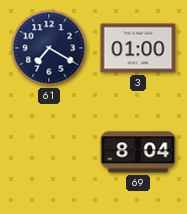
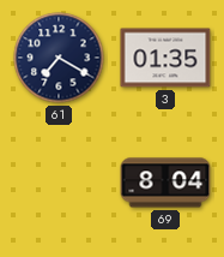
3: 01:00 -> 01:35 (165, 58)
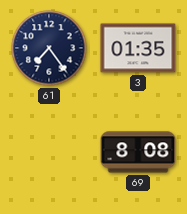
61: 7:20 -> 7:24 (49, 48)
69: 8:04 -> 8:08 (138, 152)
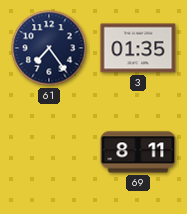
69: 8:08 -> 8:11 (138, 152)
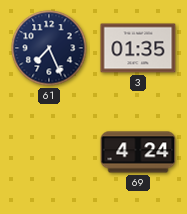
61: 7:24 -> 7:26 (49, 48)
69: 8:11 -> 4:24 (138, 152)
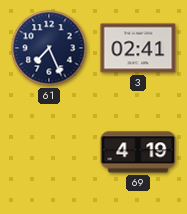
3: 01:35 -> 02:41 (138, 48)
69: 4:24 -> 4:19 (138, 152)
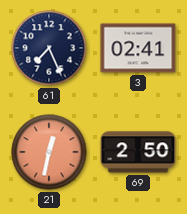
21: none -> 12:32 (49, 152)
69: 4:19 -> 2:50 (138, 152)
